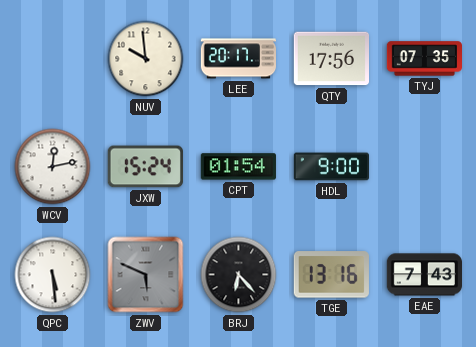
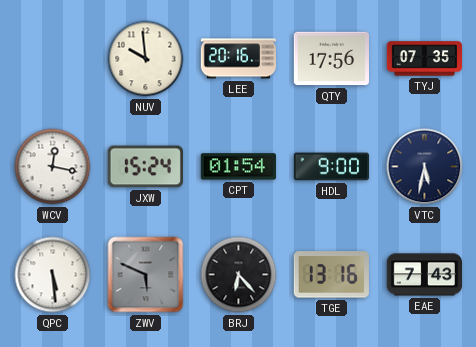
LEE: 20:17 -> 20:16 (238, 59)
WCV: 12:13 -> 12:17 (53, 167)
VTC: none -> 5:32 (425, 167)
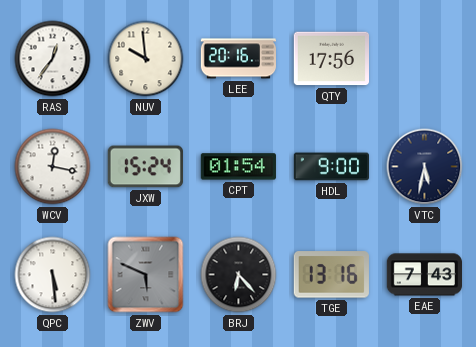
RAS: none -> 12:36 (53, 59)
TYJ: 07:35 -> none (424, 59)
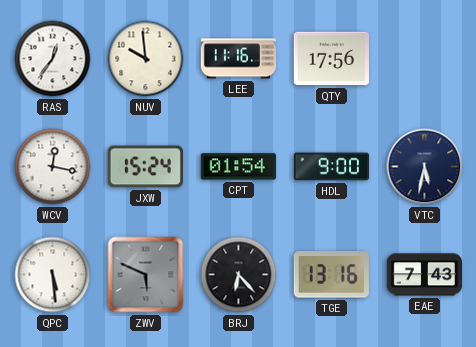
LEE: 20:16 -> 11:16 (238, 59)
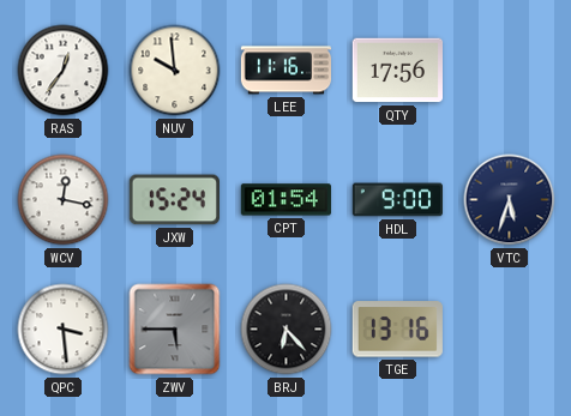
VTC: 5:32 -> 5:33 (510, 200)
QPC: 5:29 -> 3:29 (64, 330)
ZWV: 5:49 -> 5:45 (175, 330)
EAE: 7:43 -> none (424, 275)
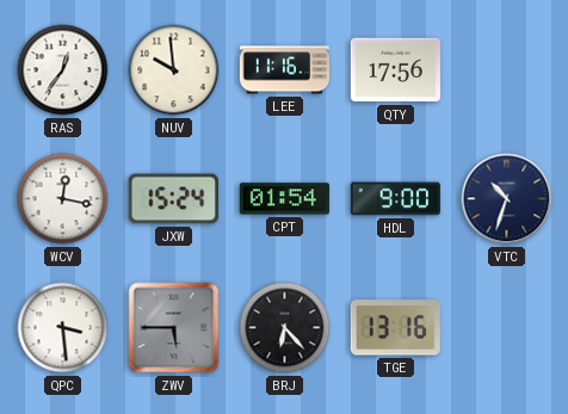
VTC: 5:33 -> 10:33 (507, 199)
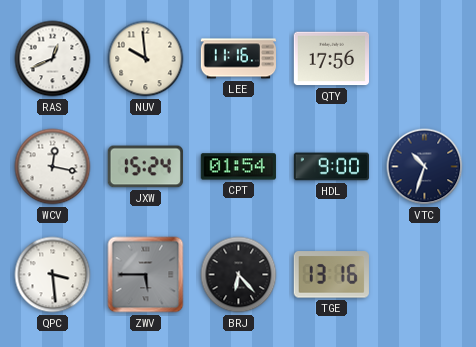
RAS: 12:36 -> 12:41 (53, 59)
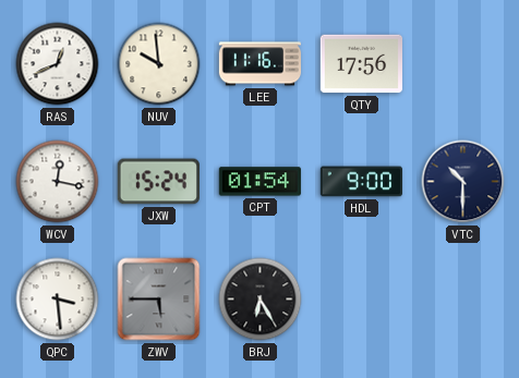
VTC: 10:33 -> 10:30 (463, 182)
BRJ: 6:23 -> 6:25 (261, 300)
TGE: 13:16 -> none (331, 275)
